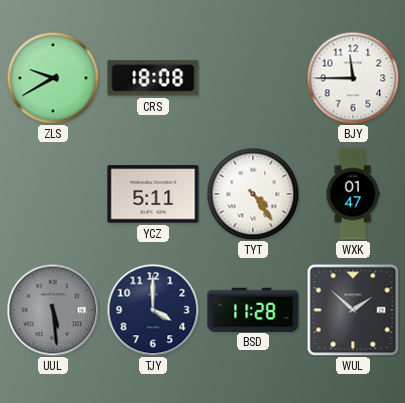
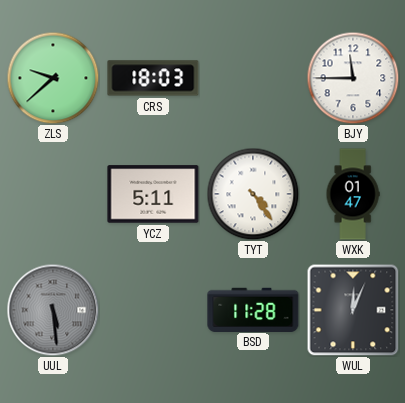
ZLS: 9:40 -> 9:38 (53, 78)
CRS: 18:08 -> 18:03 (153, 78)
TJY: 4:00 -> none (153, 310)
WUL: 1:52 -> 12:04 (353, 310)
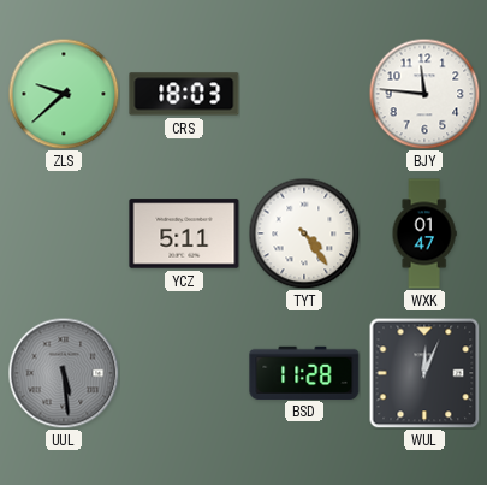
BJY: 11:45 -> 11:46 (424, 94)
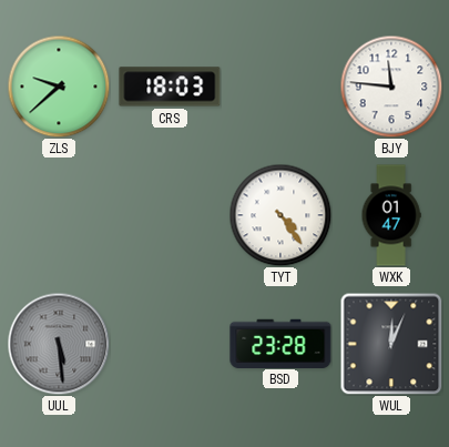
YCZ: 5:11 -> none (184, 233)
BSD: 11:28 -> 23:28 (280, 343)
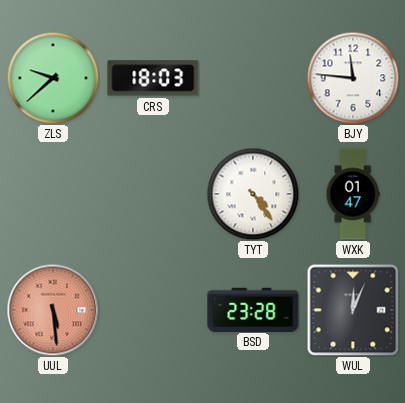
UUL dial: grey -> salmon (53, 310)
